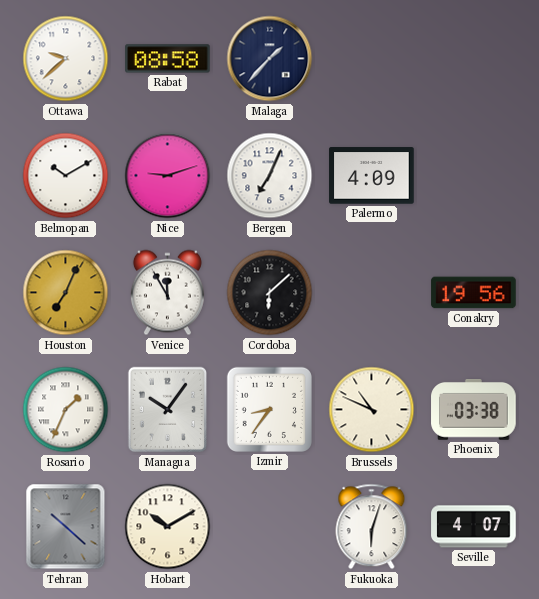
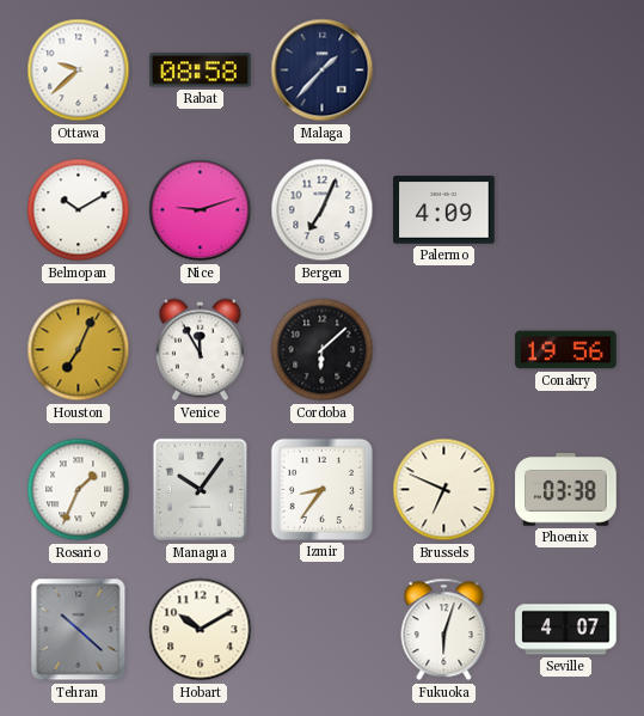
Brussels: 10:49 -> 6:49 (444, 490)
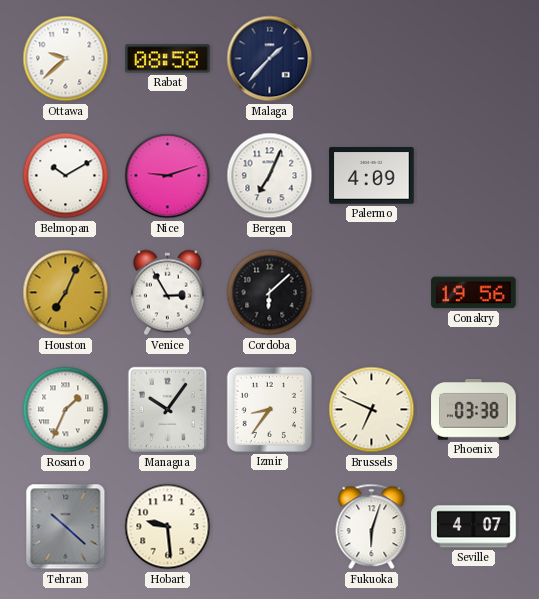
Venice: 11:55 -> 2:55 (167, 293)
Hobart: 10:10 -> 9:29 (168, 527)
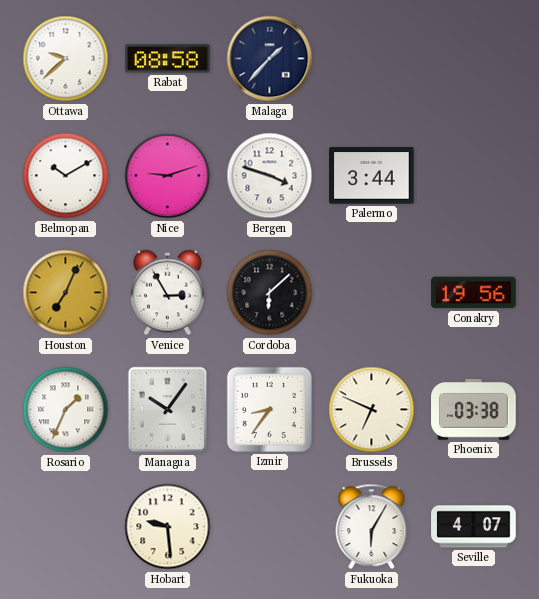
Bergen: 7:04 -> 3:48 (270, 176)
Palermo: 4:09 -> 3:44 (372, 176)
Tehran: 10:22 -> none (66, 527)
Fukuoka: 6:03 -> 6:05 (372, 527)
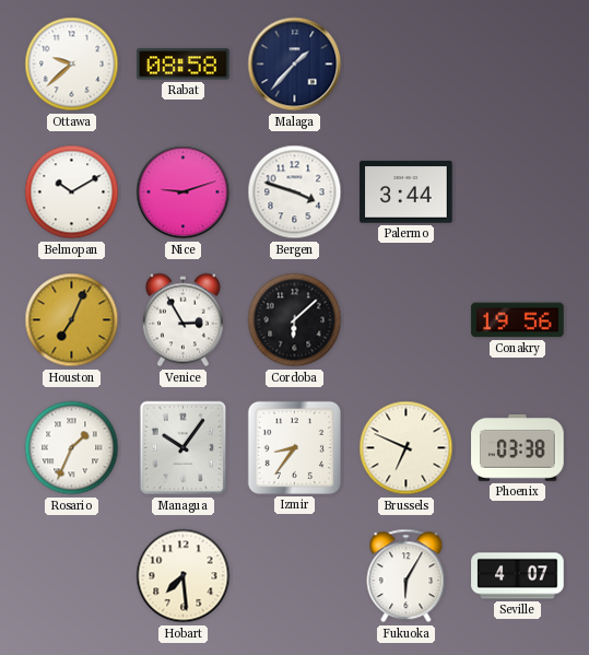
Hobart: 9:29 -> 7:29 (184, 576)
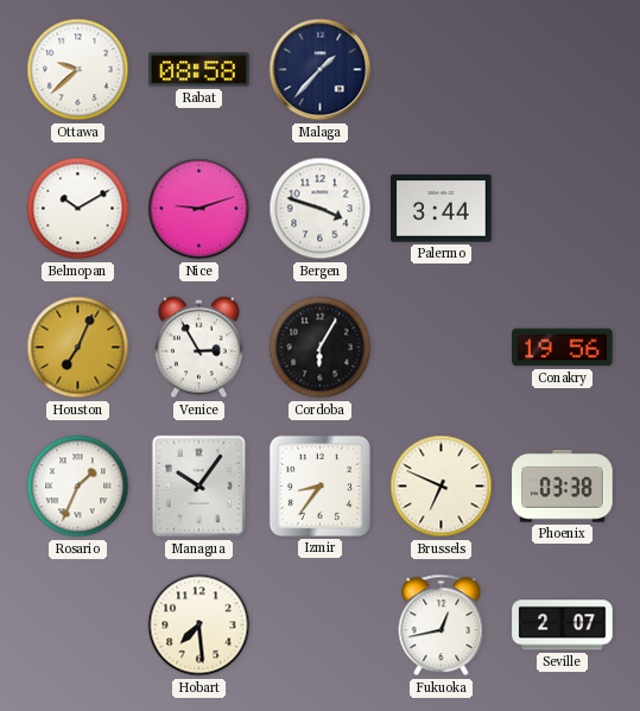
Cordoba: 6:08 -> 6:05 (321, 348)
Fukuoka: 6:05 -> 12:43 (442, 626)
Seville: 4:07 -> 2:07 (563, 626)
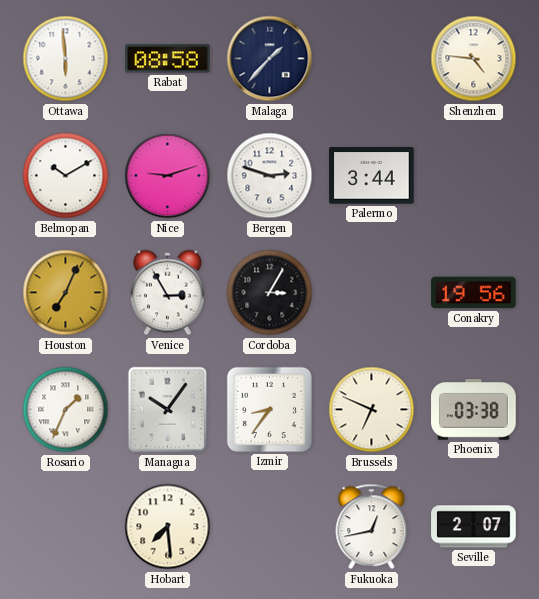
Ottawa: 9:38 -> 5:59 (66, 59)
Shenzhen: none -> 4:46 (474, 59)
Bergen: 3:48 -> 2:48 (270, 176)
Cordoba: 6:05 -> 3:05 (270, 293)
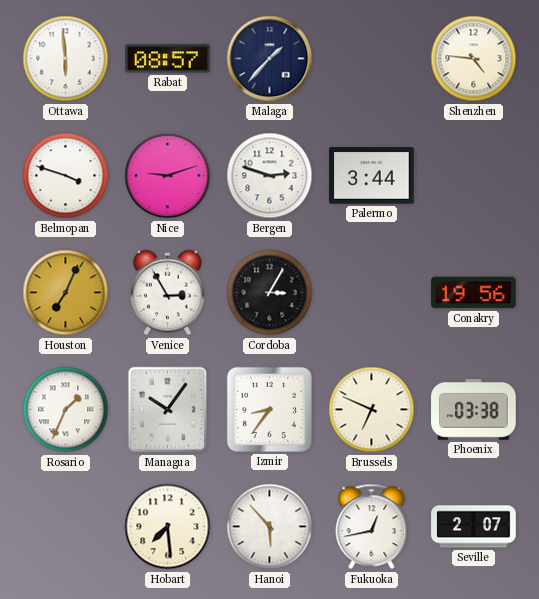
Rabat: 08:58 -> 08:57 (168, 59)
Belmopan: 10:10 -> 3:48 (66, 176)
Hanoi: none -> 5:53 (270, 527)
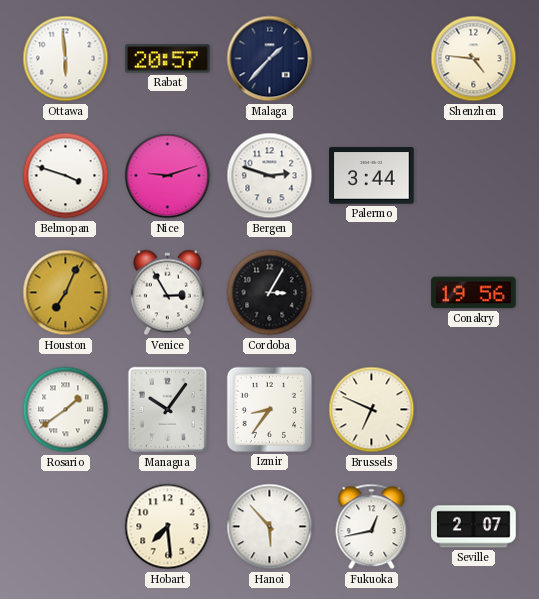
Rabat: 08:57 -> 20:57 (168, 59)
Rosario: 1:34 -> 1:39 (66, 410)
Phoenix: 03:38 -> none (474, 410)
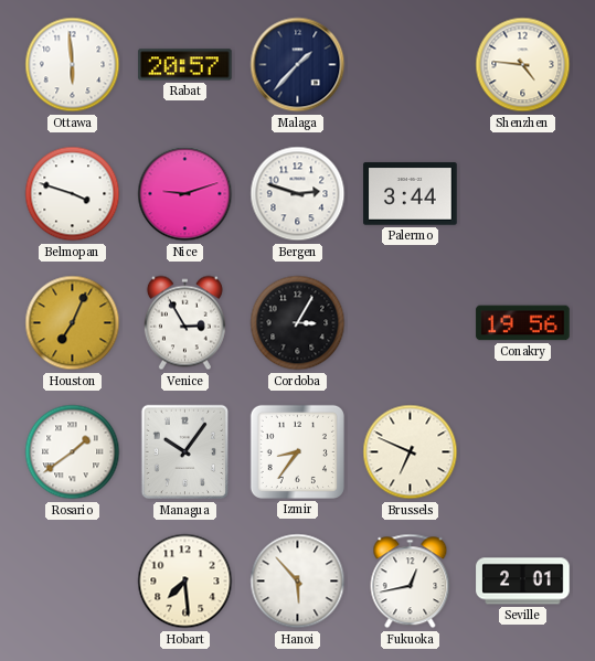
Seville: 2:07 -> 2:01 (523, 582)
